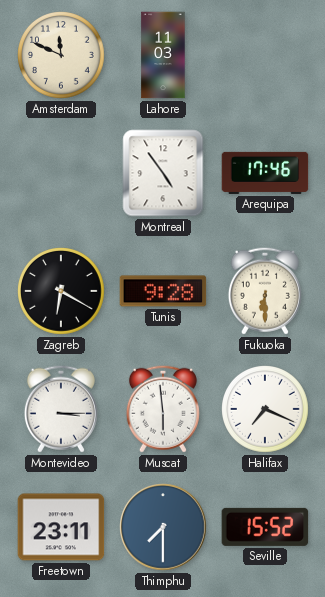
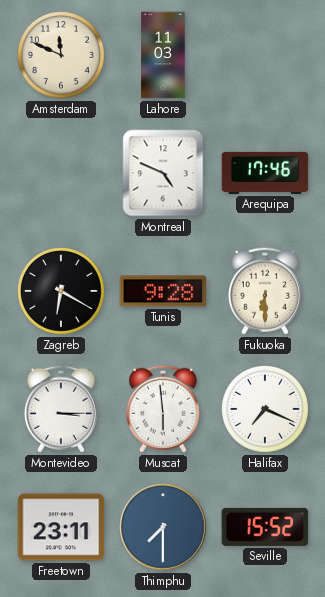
Montreal: 4:54 -> 4:49 (163, 173)
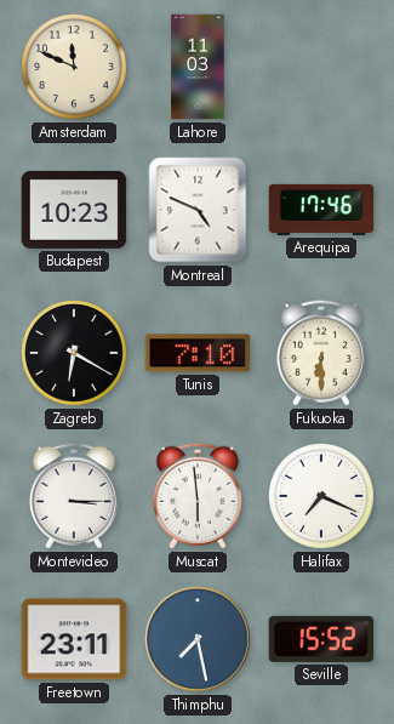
Budapest: none -> 10:23 (74, 210)
Tunis: 9:28 -> 7:10 (198, 353)
Thimphu: 7:30 -> 7:28 (198, 639)
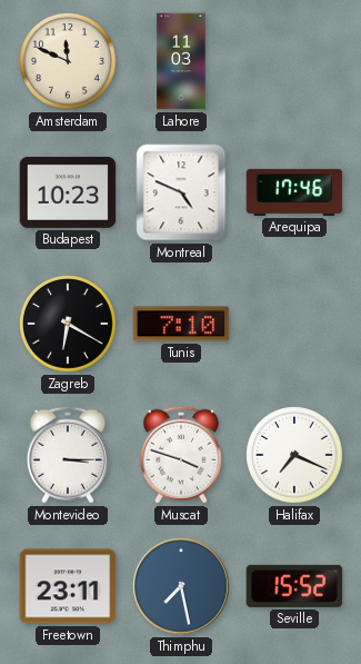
Fukuoka: 6:30 -> none (321, 353)
Muscat: 5:59 -> 3:48 (181, 455)
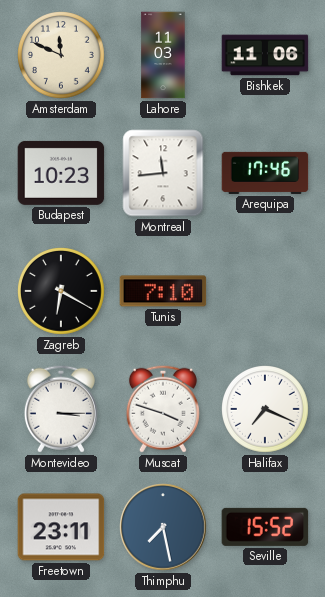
Bishkek: none -> 11:06 (265, 55)
Montreal: 4:49 -> 11:44 (163, 173)
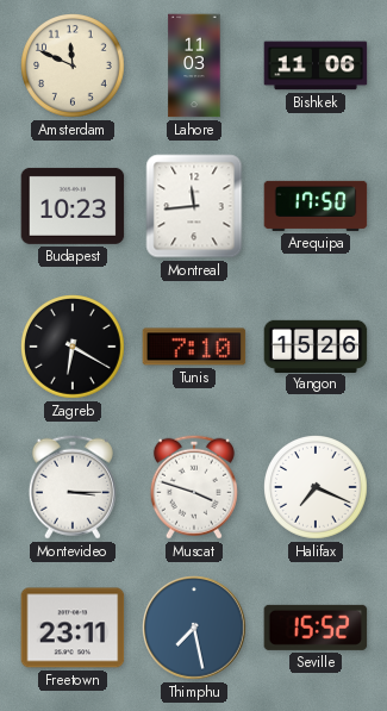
Arequipa: 17:46 -> 17:50 (316, 206)
Yangon: none -> 15:26 (316, 345)
